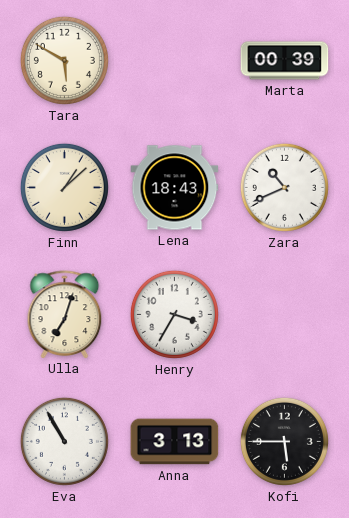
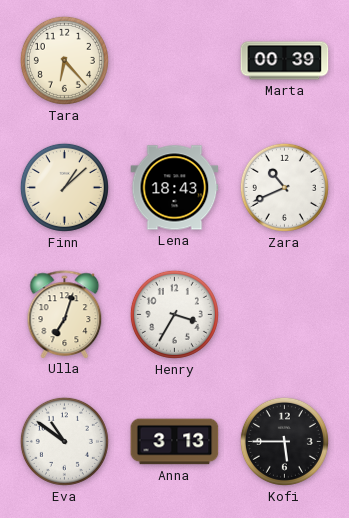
Tara: 5:50 -> 6:23 (64, 60)
Eva: 10:55 -> 10:51 (64, 441)
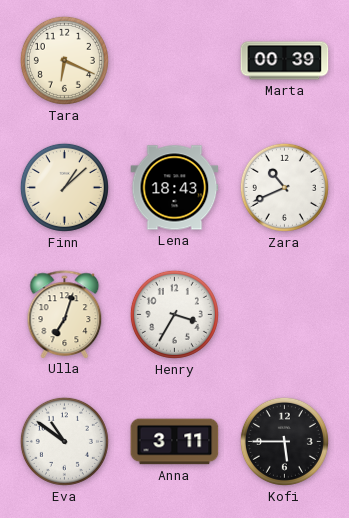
Tara: 6:23 -> 6:19 (64, 60)
Anna: 3:13 -> 3:11 (175, 442)
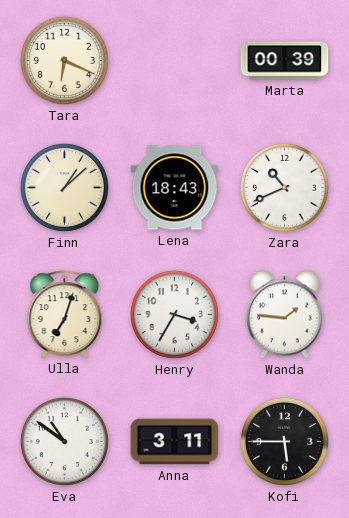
Wanda: none -> 1:46 (285, 315)
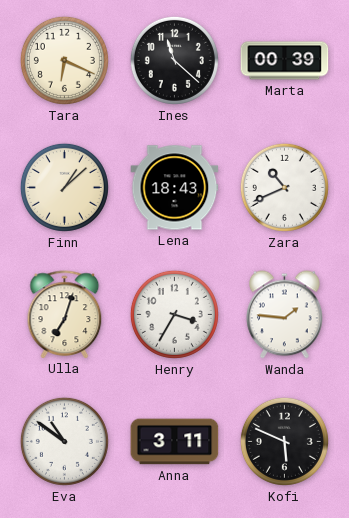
Ines: none -> 11:22 (174, 60)
Kofi: 5:45 -> 5:49 (284, 441)
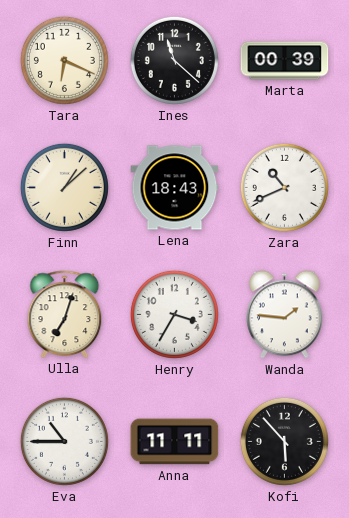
Eva: 10:51 -> 10:45 (64, 441)
Anna: 3:11 -> 11:11 (175, 442)
Kofi: 5:49 -> 5:53 (284, 441)
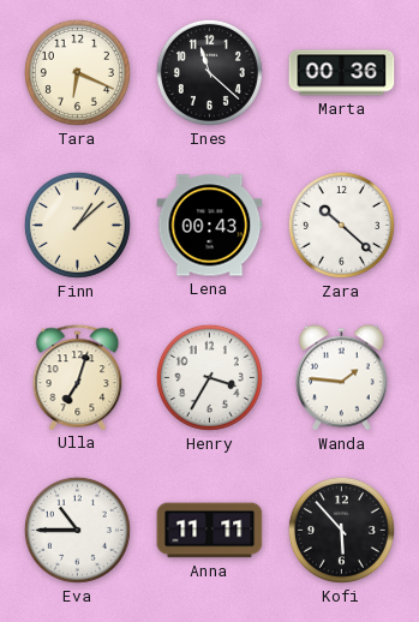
Marta: 00:39 -> 00:36 (342, 73)
Lena: 18:43 -> 00:43 (210, 226)
Zara: 10:41 -> 10:22 (341, 225)
